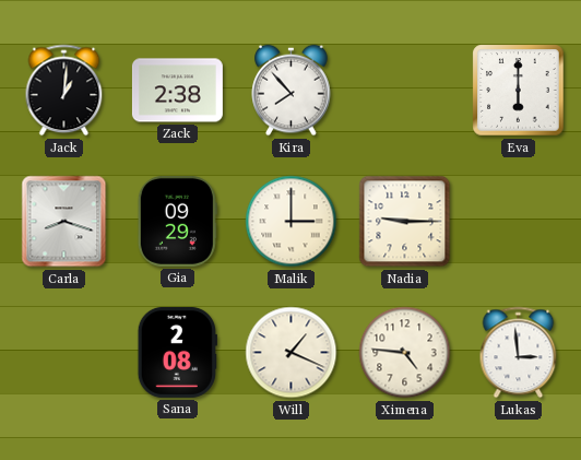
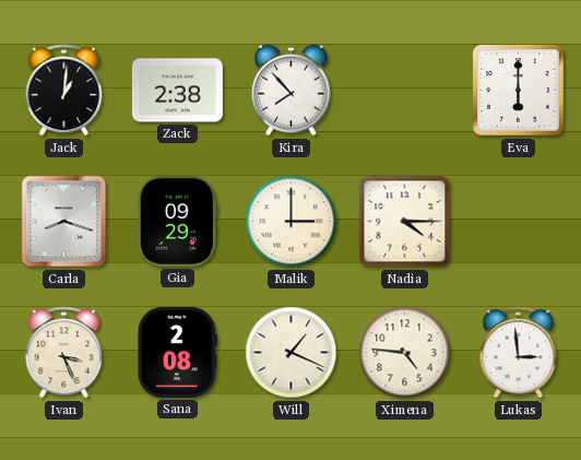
Nadia: 9:15 -> 4:15 (405, 222)
Ivan: none -> 3:26 (64, 353)
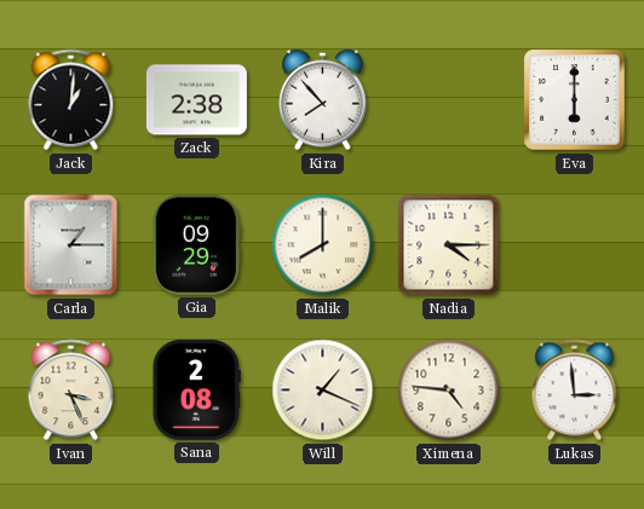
Carla: 8:18 -> 1:15 (71, 245)
Malik: 3:00 -> 8:00 (323, 245)
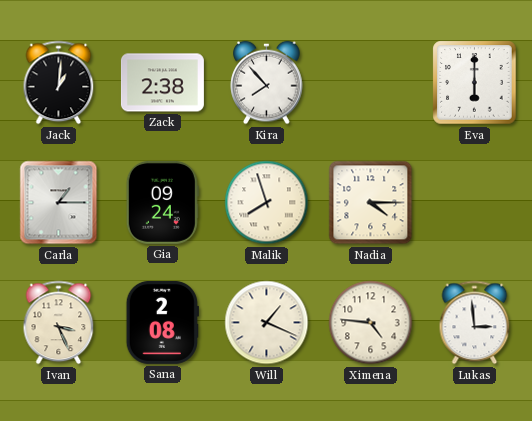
Gia: 09:29 -> 09:24 (162, 202)
Malik: 8:00 -> 7:57 (267, 203)
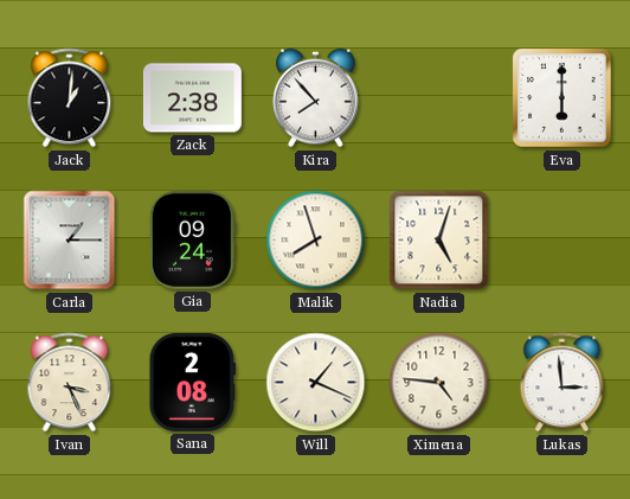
Nadia: 4:15 -> 5:03 (439, 241)
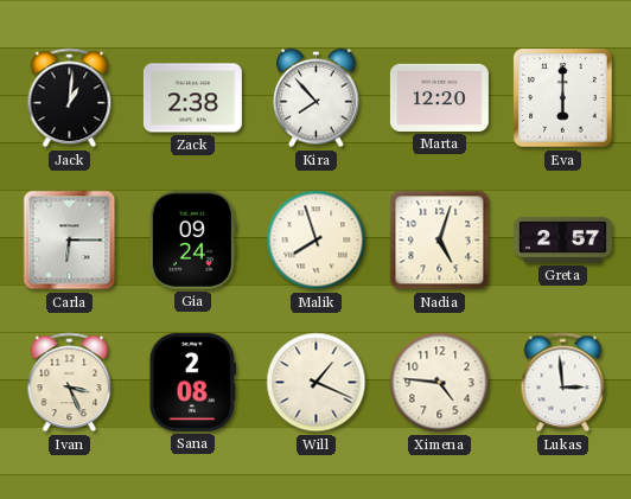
Marta: none -> 12:20 (439, 97)
Carla: 1:15 -> 6:15 (70, 241)
Greta: none -> 2:57 (562, 239)
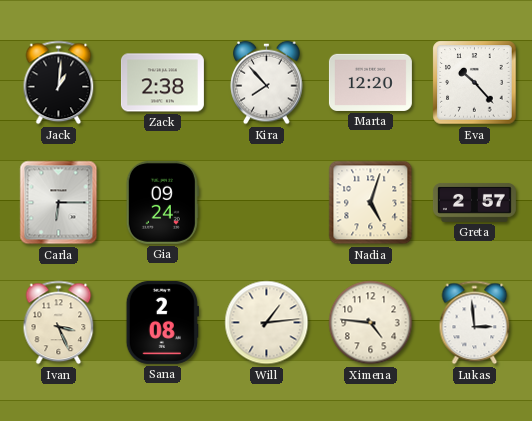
Eva: 6:00 -> 10:23 (475, 83)
Malik: 7:57 -> none (317, 241)
Will: 1:19 -> 1:14 (267, 323)
